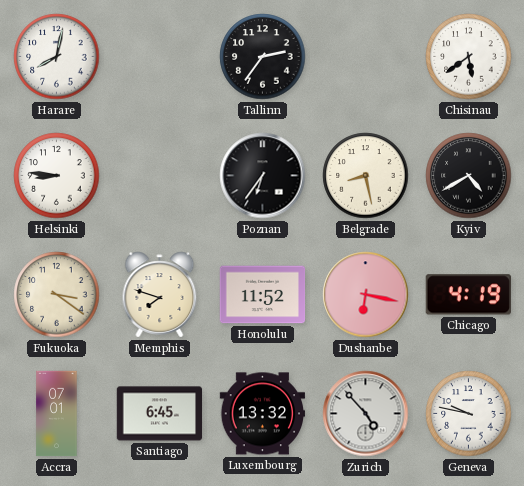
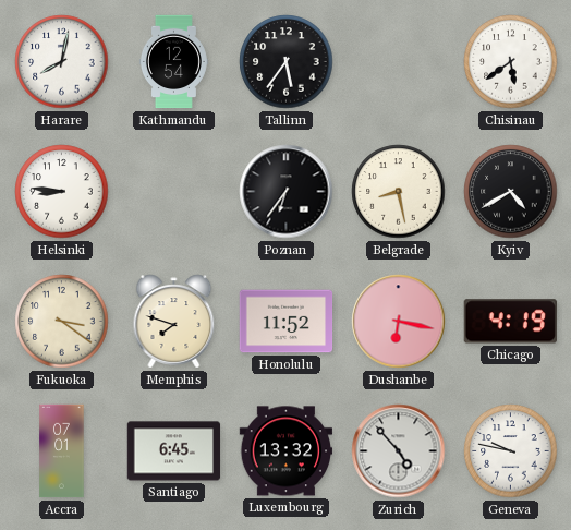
Kathmandu: none -> 12:54 (173, 62)
Tallinn: 2:36 -> 5:36 (287, 62)
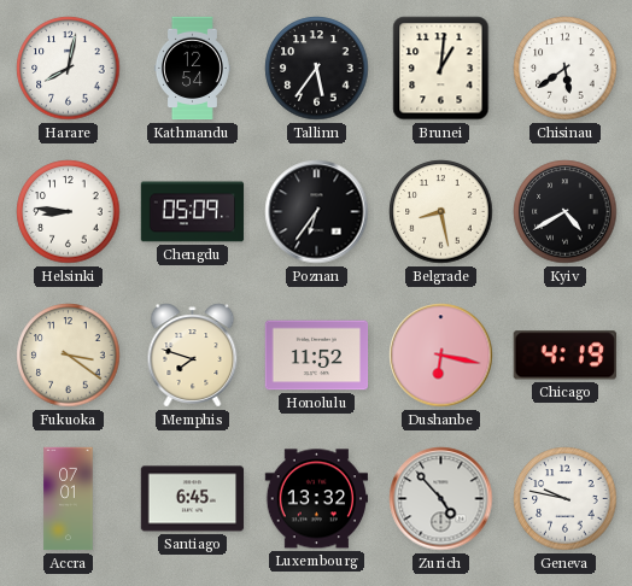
Brunei: none -> 1:01 (441, 69)
Chengdu: none -> 05:09 (193, 212)
